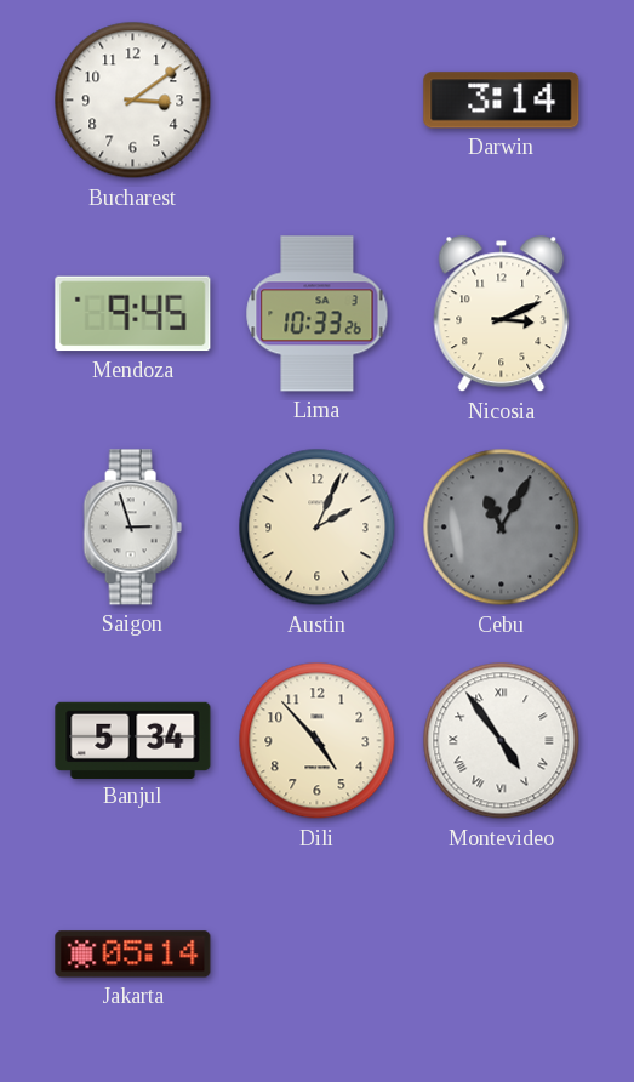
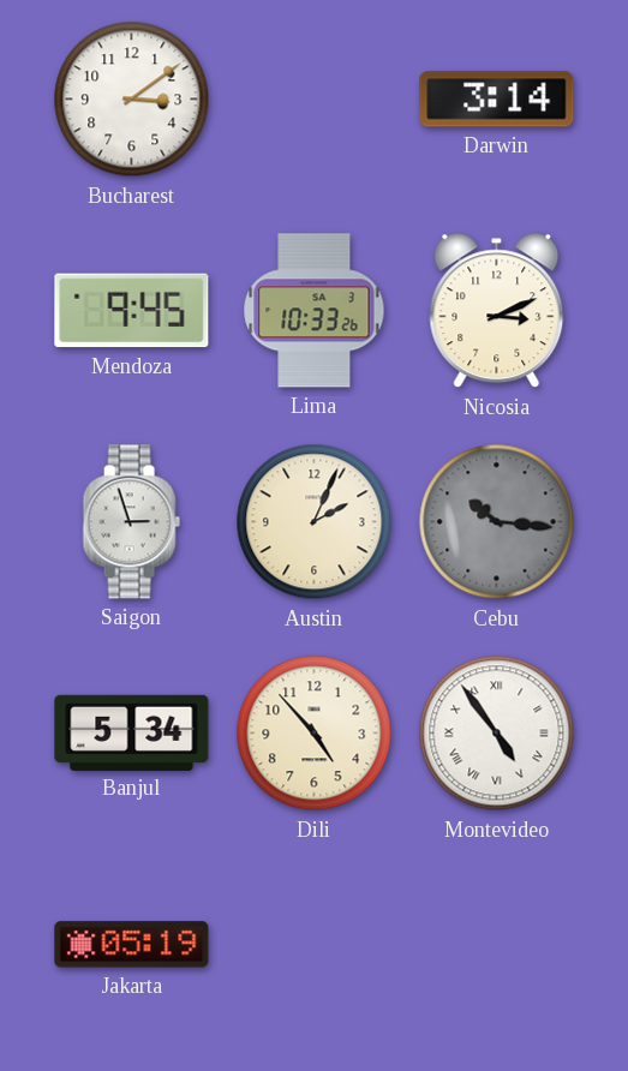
Cebu: 11:05 -> 10:16 (497, 522)
Jakarta: 05:14 -> 05:19 (132, 945)
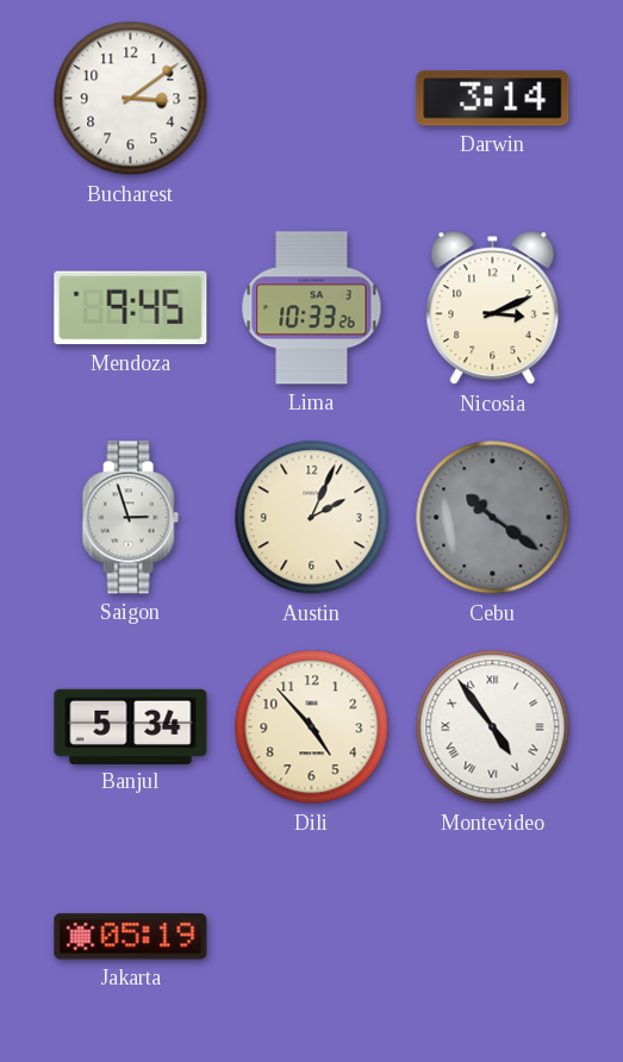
Cebu: 10:16 -> 10:21 (493, 518)
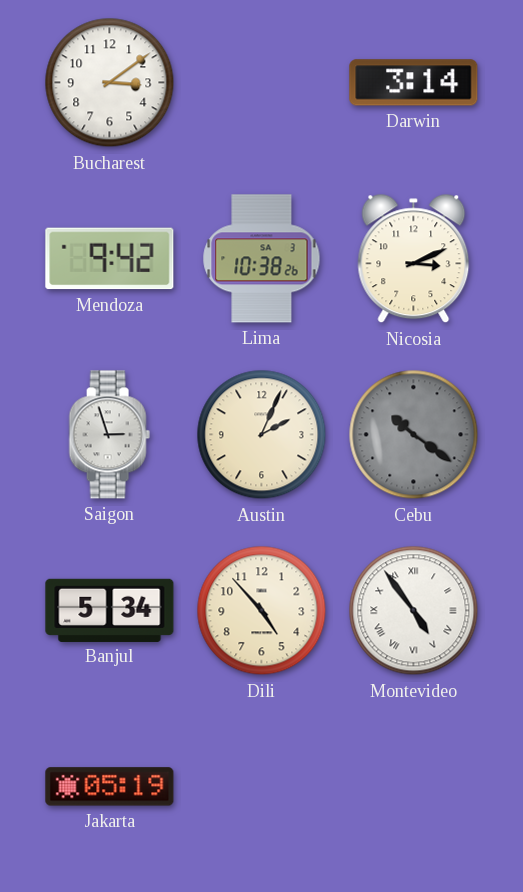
Mendoza: 9:45 -> 9:42 (110, 259)
Lima: 10:33 -> 10:38 (262, 259)
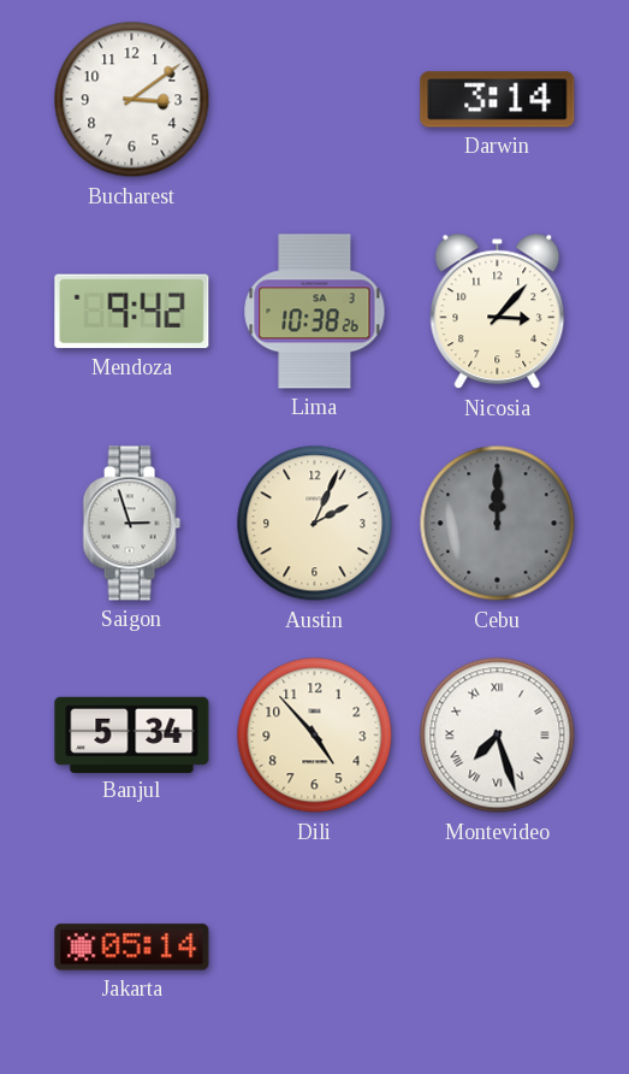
Nicosia: 3:11 -> 3:07 (498, 312)
Cebu: 10:21 -> 12:00 (498, 524)
Montevideo: 4:54 -> 7:27 (498, 736)
Jakarta: 05:19 -> 05:14 (132, 948)
